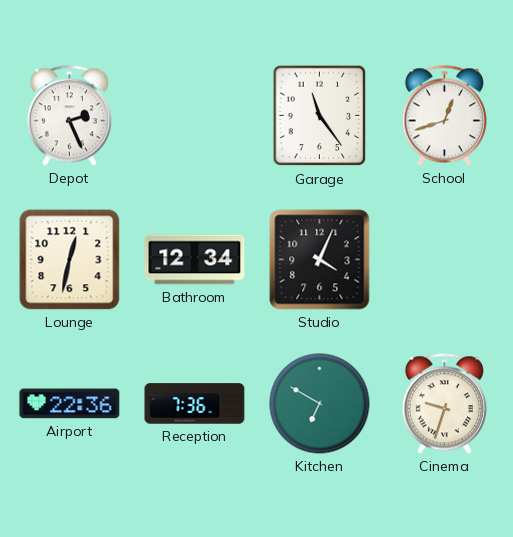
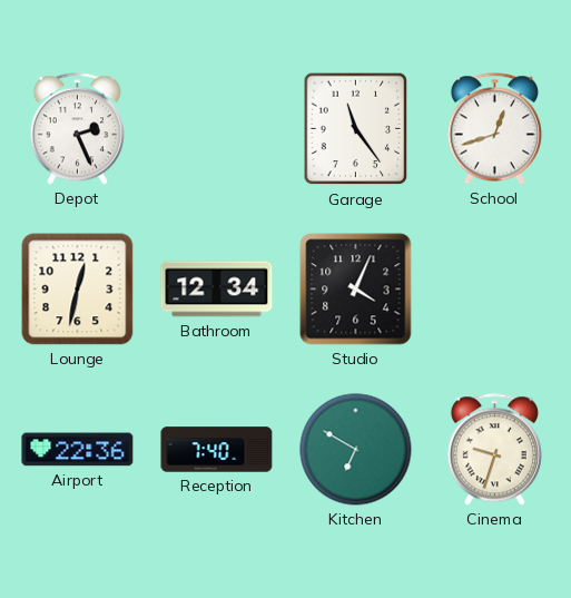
Reception: 7:36 -> 7:40 (217, 450)
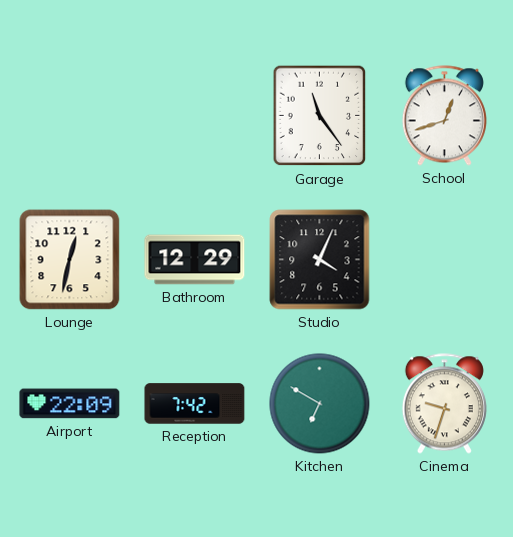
Depot: 2:26 -> none (77, 129)
Bathroom: 12:34 -> 12:29 (195, 260)
Airport: 22:36 -> 22:09 (70, 404)
Reception: 7:40 -> 7:42 (195, 404)
